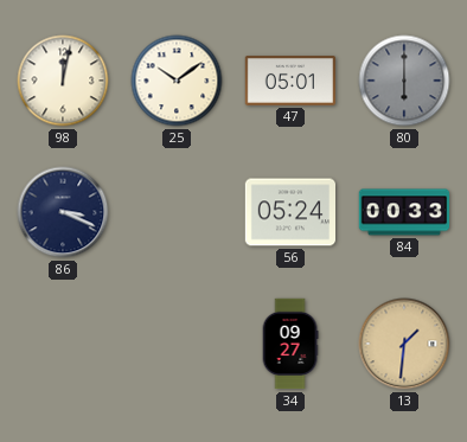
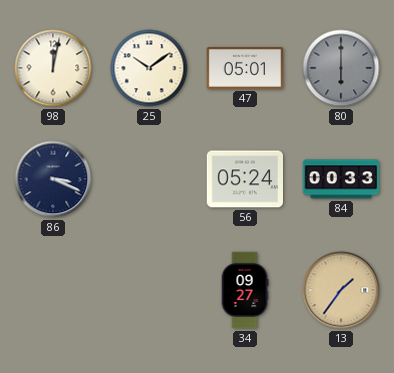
13: 1:31 -> 1:36 (341, 290)
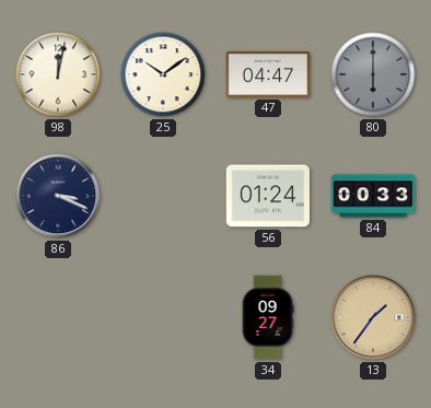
47: 05:01 -> 04:47 (268, 75)
56: 05:24 -> 01:24 (267, 196)
